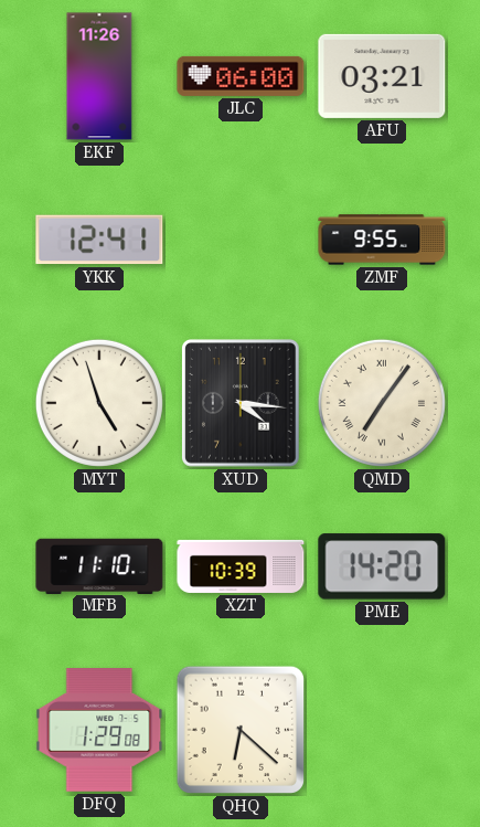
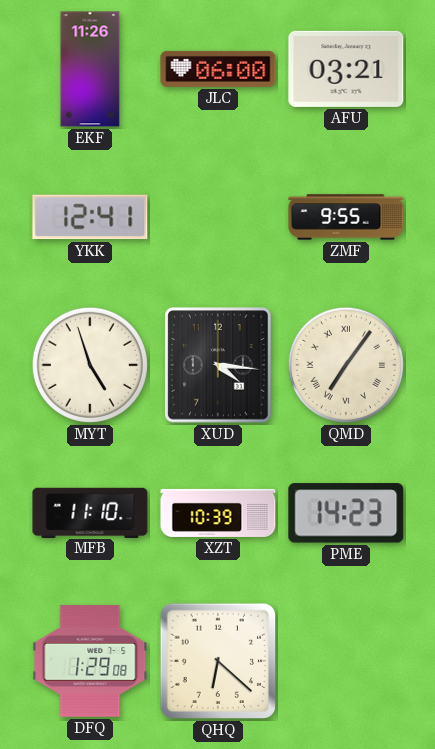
PME: 14:20 -> 14:23 (346, 513)
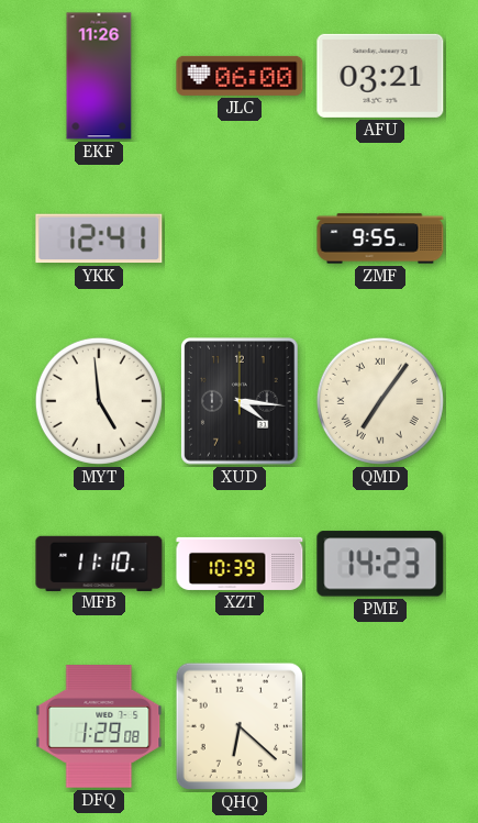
MYT: 4:57 -> 4:59 (99, 401)
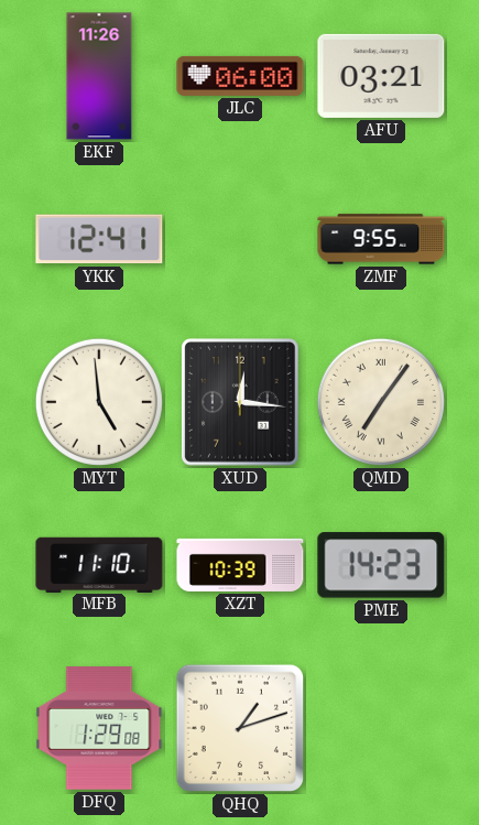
XUD: 4:16 -> 12:16 (241, 403)
QHQ: 6:22 -> 1:12 (240, 728)
